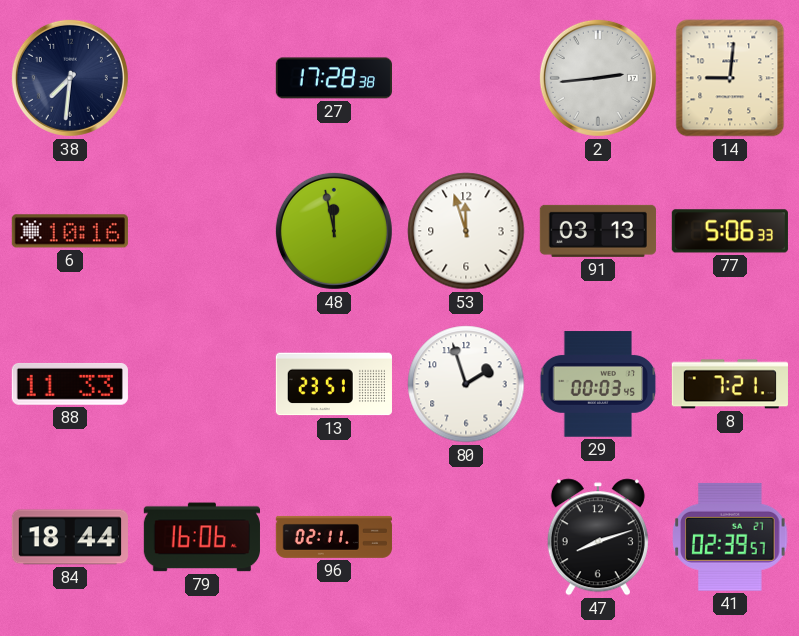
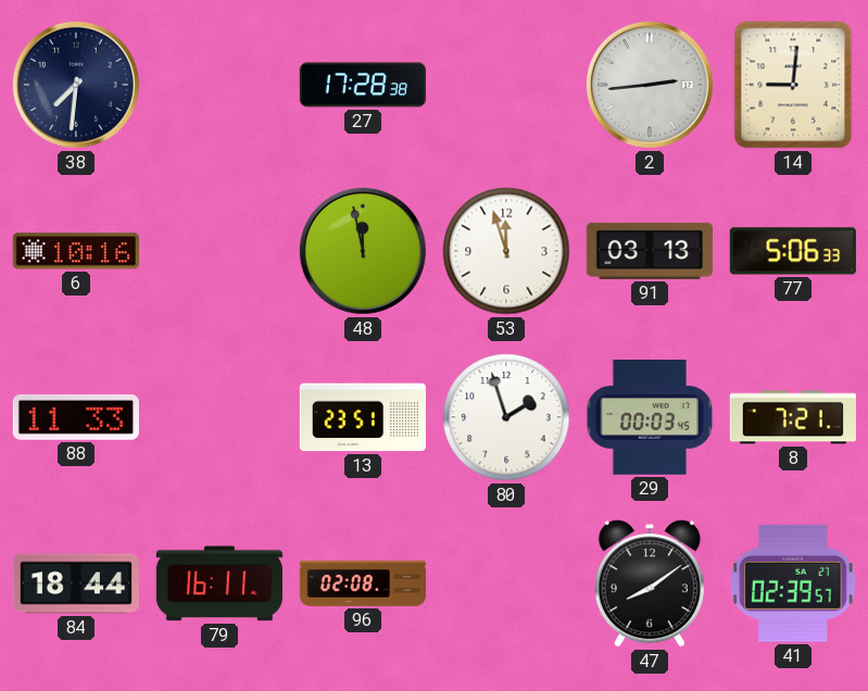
79: 16:06 -> 16:11 (219, 583)
96: 02:11 -> 02:08 (363, 583)
47: 8:12 -> 8:09 (650, 583)
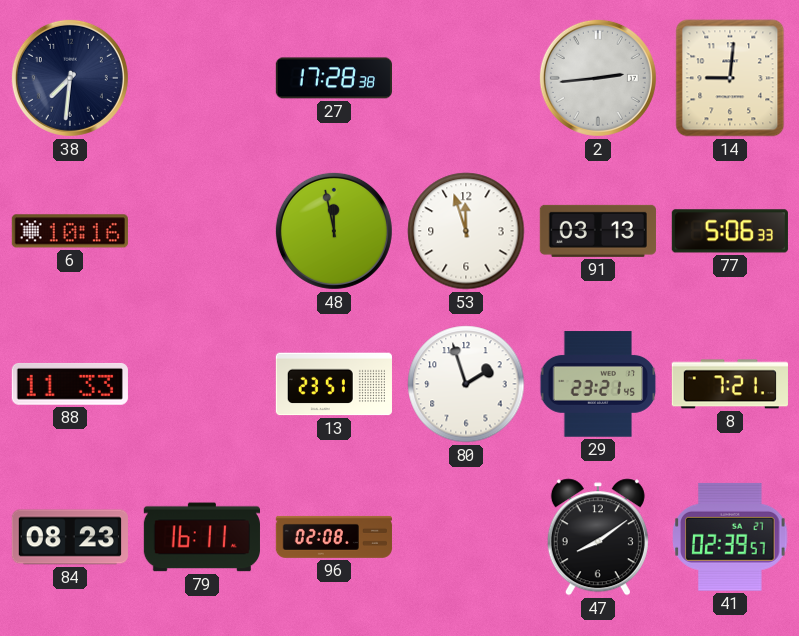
29: 00:03 -> 23:21 (598, 384)
84: 18:44 -> 08:23 (70, 537)
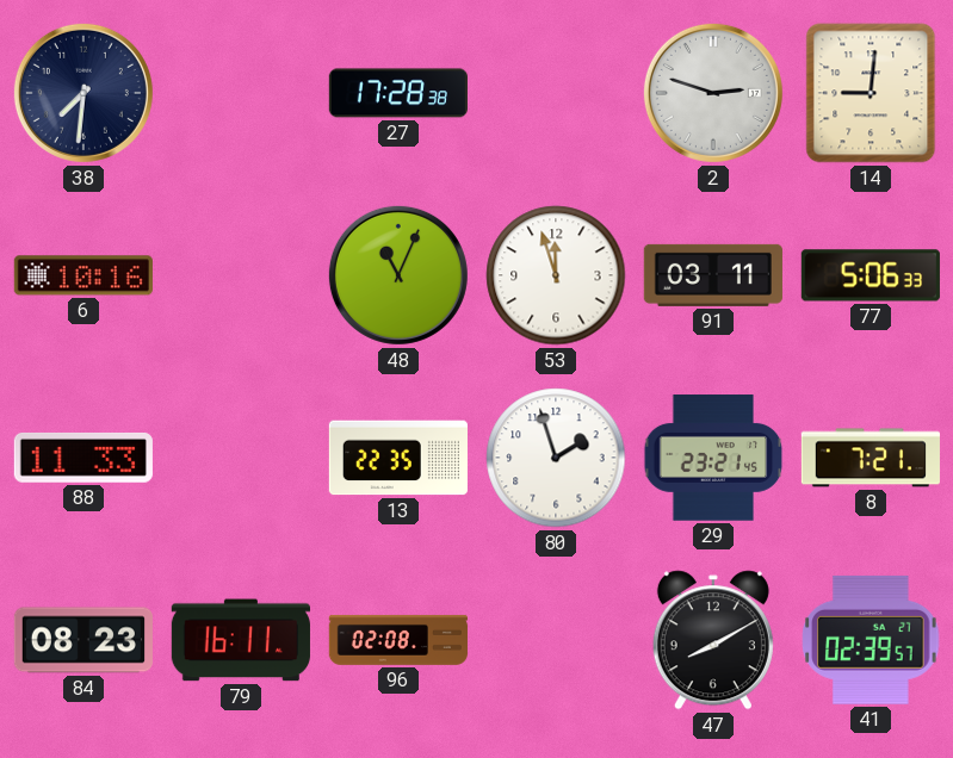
2: 2:44 -> 2:48 (713, 93)
48: 11:58 -> 11:04 (398, 275)
91: 03:13 -> 03:11 (713, 275)
13: 23:51 -> 22:35 (398, 458)
47: 8:09 -> 8:10 (713, 640)
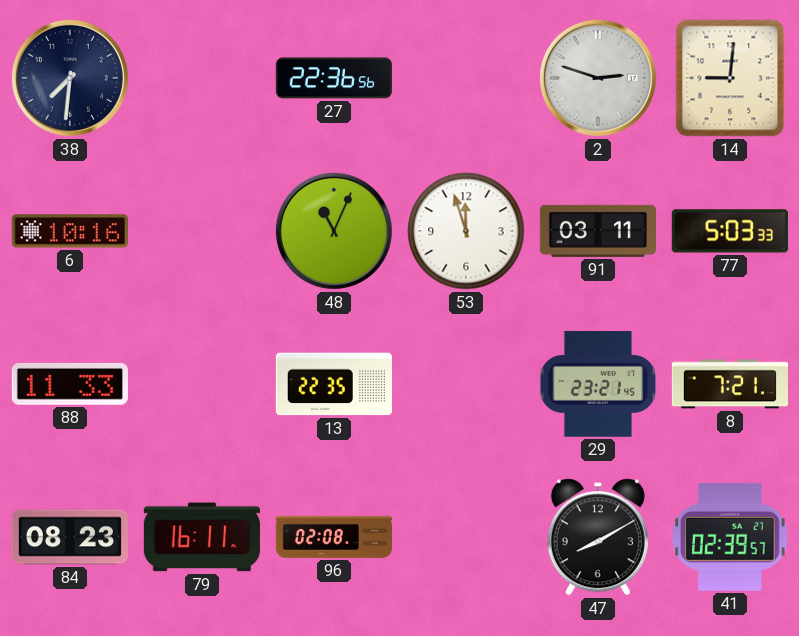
27: 17:28 -> 22:36 (334, 78)
77: 5:06 -> 5:03 (730, 231)
80: 1:57 -> none (556, 458)
